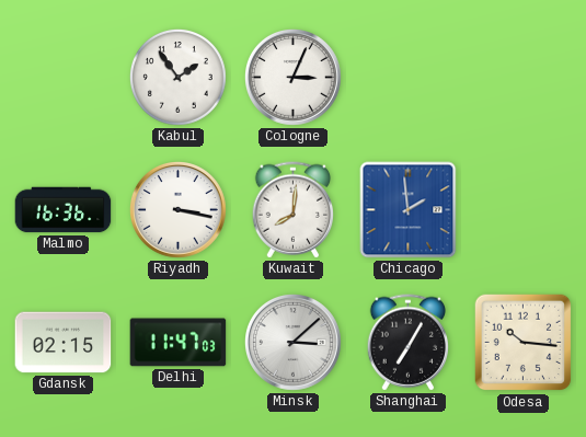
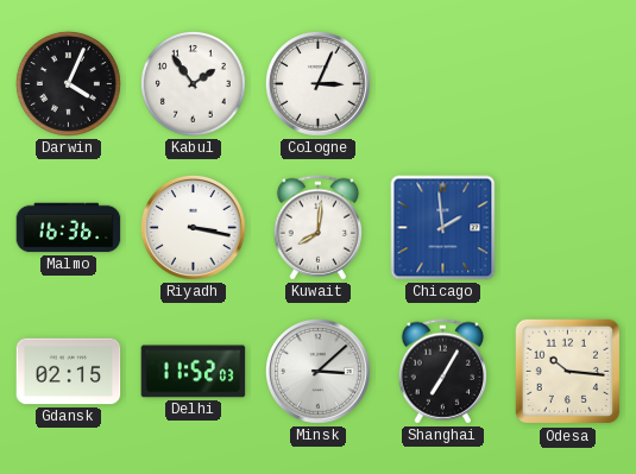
Darwin: none -> 4:04 (68, 83)
Delhi: 11:47 -> 11:52 (194, 372)
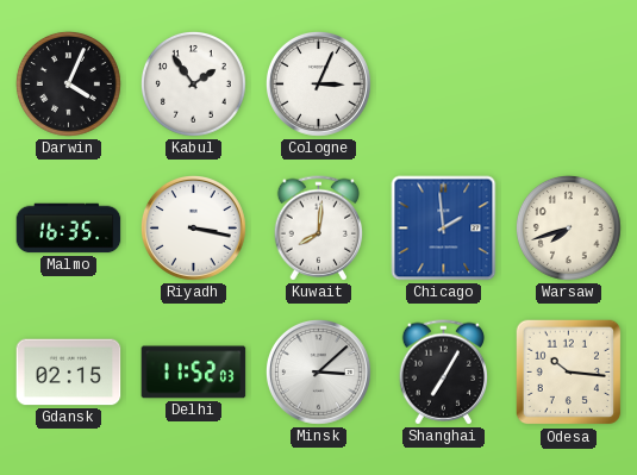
Malmo: 16:36 -> 16:35 (69, 229)
Warsaw: none -> 7:42 (568, 227)
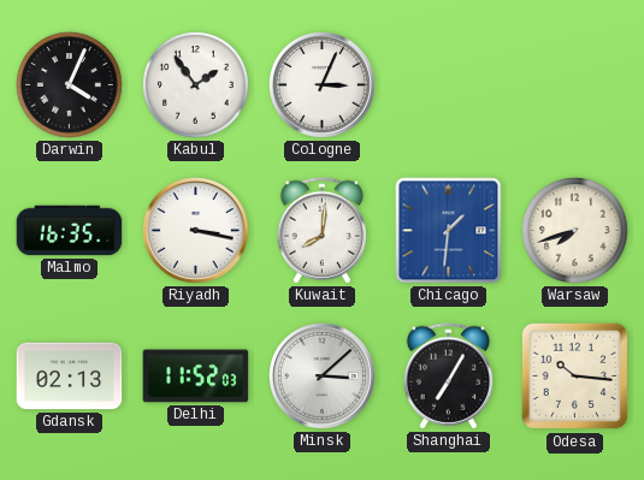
Chicago: 1:59 -> 1:31 (449, 231)
Gdansk: 02:15 -> 02:13 (70, 377)
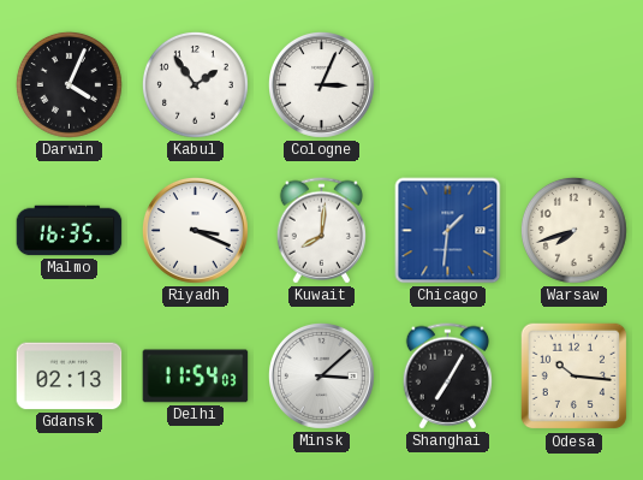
Riyadh: 3:17 -> 3:19 (196, 231)
Delhi: 11:52 -> 11:54 (196, 377)
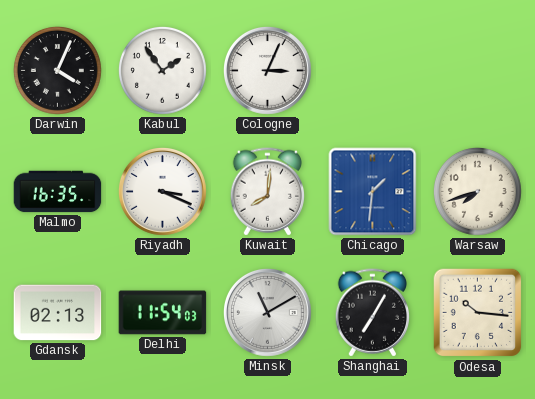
Minsk: 3:08 -> 11:10 (268, 313)
